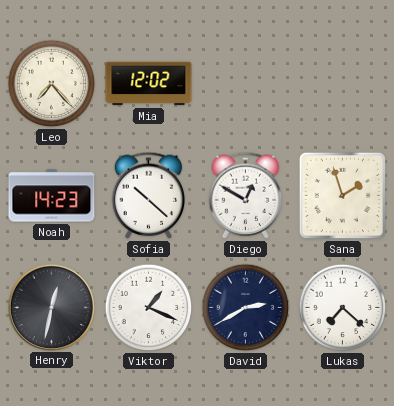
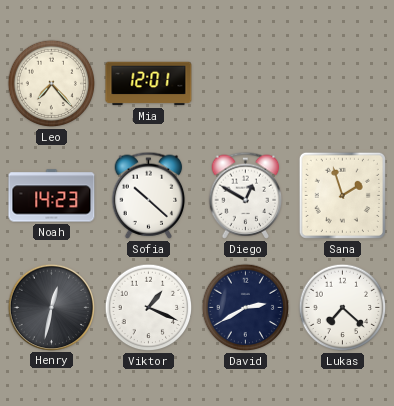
Mia: 12:02 -> 12:01 (149, 84)
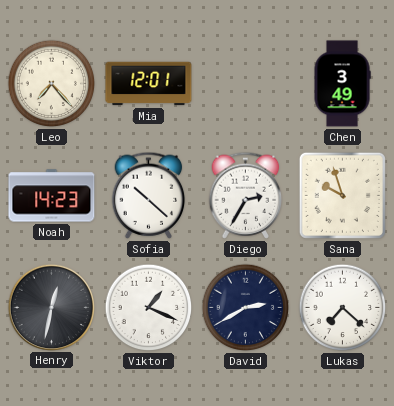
Chen: none -> 3:49 (342, 84)
Diego: 12:50 -> 2:35 (246, 195)
Sana: 1:57 -> 9:57 (342, 195)
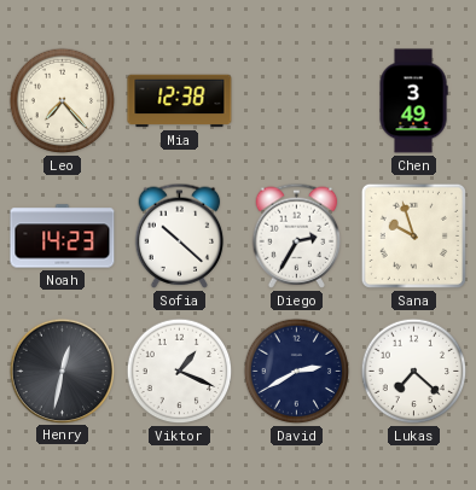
Mia: 12:01 -> 12:38 (180, 101)
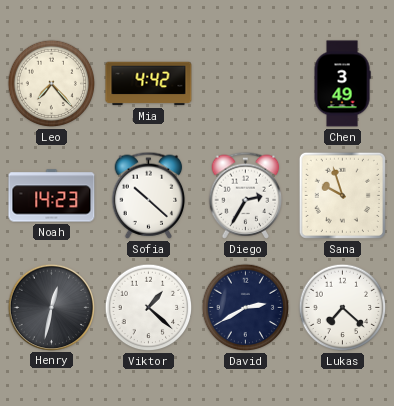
Mia: 12:38 -> 4:42 (149, 84)
Viktor: 1:19 -> 1:22 (149, 308)
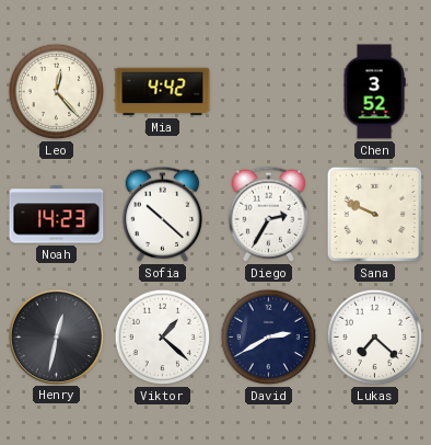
Leo: 7:23 -> 12:23 (57, 92)
Chen: 3:49 -> 3:52 (374, 92)
Sana: 9:57 -> 9:49 (374, 214)
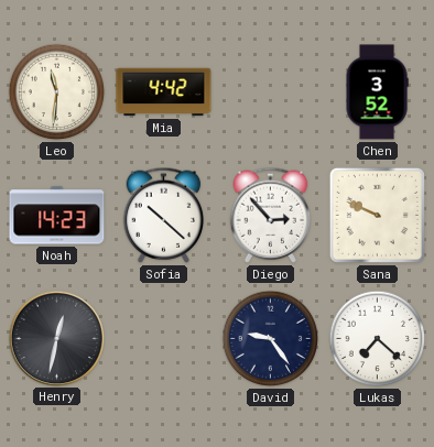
Leo: 12:23 -> 11:31 (57, 92)
Diego: 2:35 -> 2:53 (271, 215)
Viktor: 1:22 -> none (163, 338)
David: 2:40 -> 9:24 (271, 339)
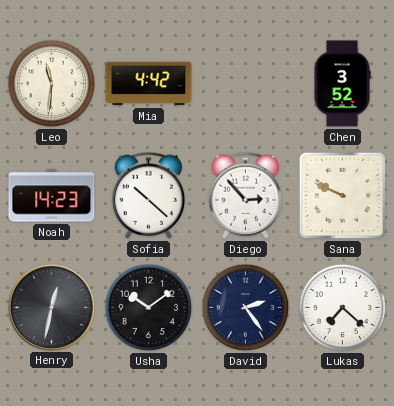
Usha: none -> 10:09 (149, 308)
David: 9:24 -> 2:24 (246, 308)
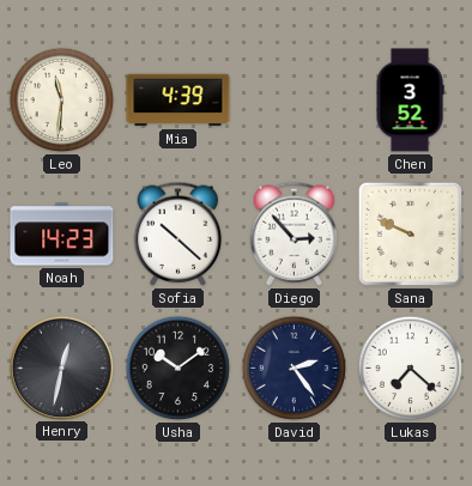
Mia: 4:42 -> 4:39 (178, 101)
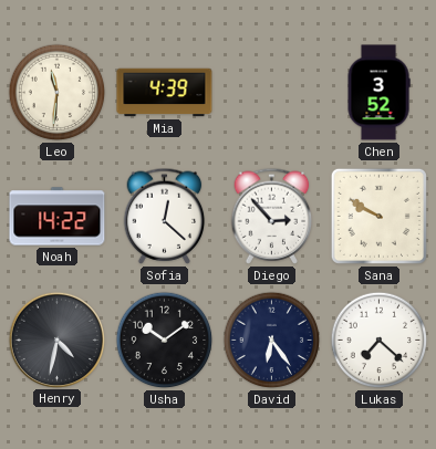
Noah: 14:23 -> 14:22 (58, 217)
Sofia: 10:22 -> 12:22 (165, 216)
Sana: 9:49 -> 9:50 (378, 216)
Henry: 12:32 -> 4:32 (56, 340)
David: 2:24 -> 6:24 (272, 341)
